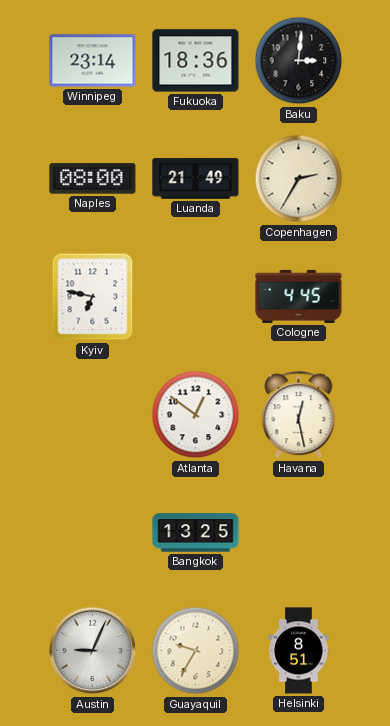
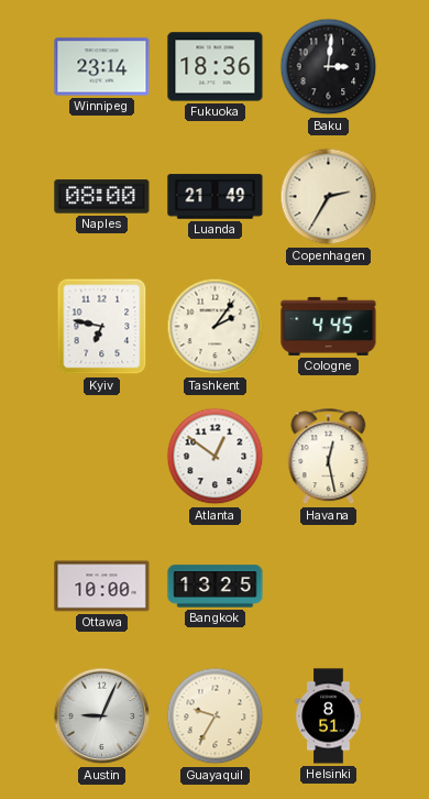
Tashkent: none -> 2:06 (216, 327)
Ottawa: none -> 10:00 (102, 587)
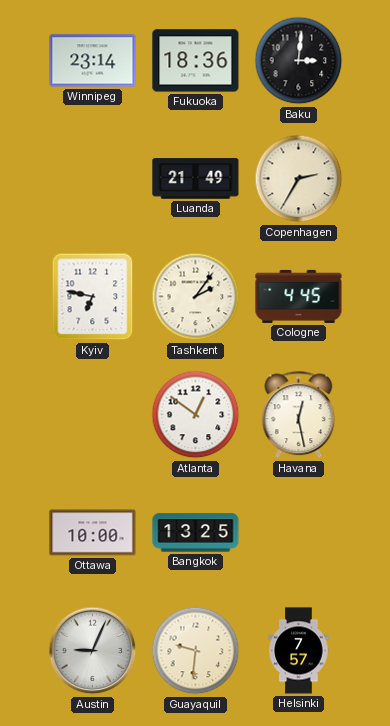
Naples: 08:00 -> none (102, 197)
Guayaquil: 9:35 -> 9:31 (196, 651)
Helsinki: 8:51 -> 7:57 (299, 651)
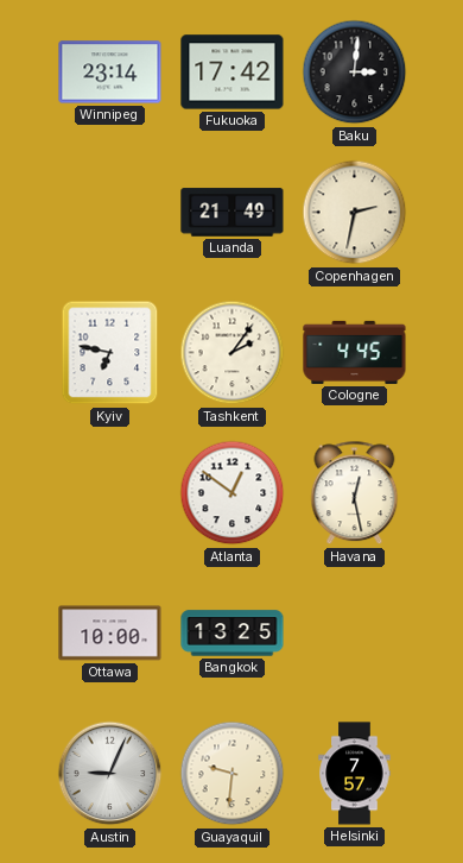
Fukuoka: 18:36 -> 17:42 (233, 73)
Copenhagen: 2:35 -> 2:32 (355, 213)
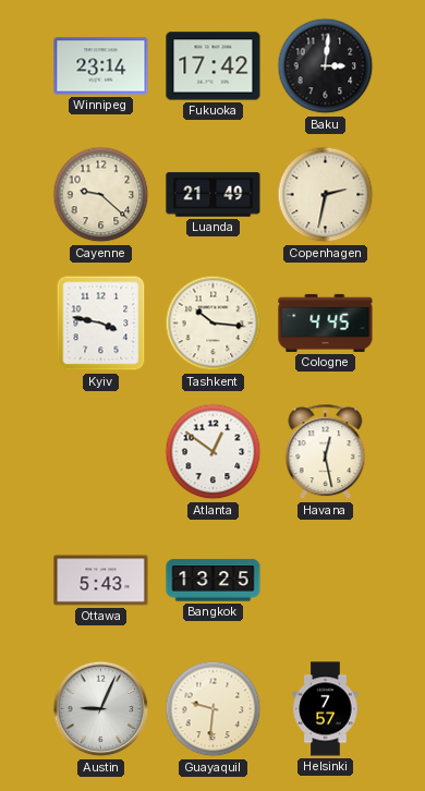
Cayenne: none -> 9:22 (101, 195)
Kyiv: 6:47 -> 3:47 (101, 324)
Tashkent: 2:06 -> 10:16 (214, 324)
Ottawa: 10:00 -> 5:43 (101, 581)
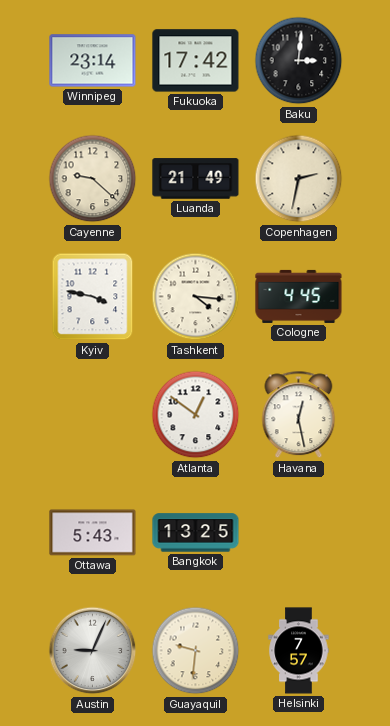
Tashkent: 10:16 -> 4:16 (196, 297)
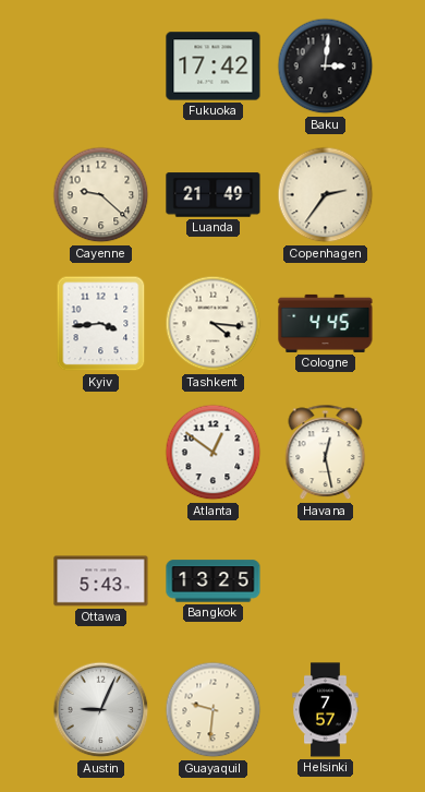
Winnipeg: 23:14 -> none (93, 61)
Copenhagen: 2:32 -> 2:36 (326, 195)
Kyiv: 3:47 -> 3:44 (101, 324)
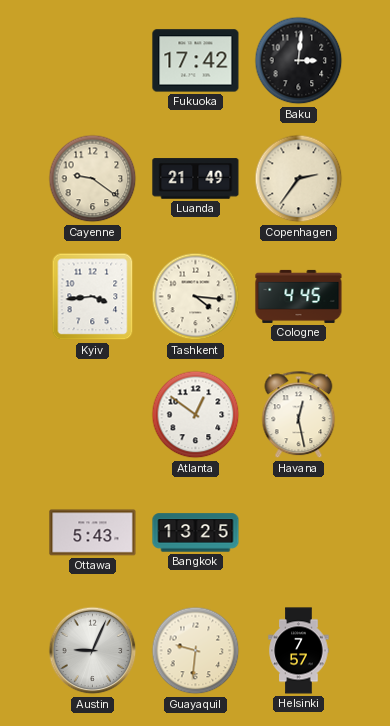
Cayenne: 9:22 -> 9:21 (93, 179)
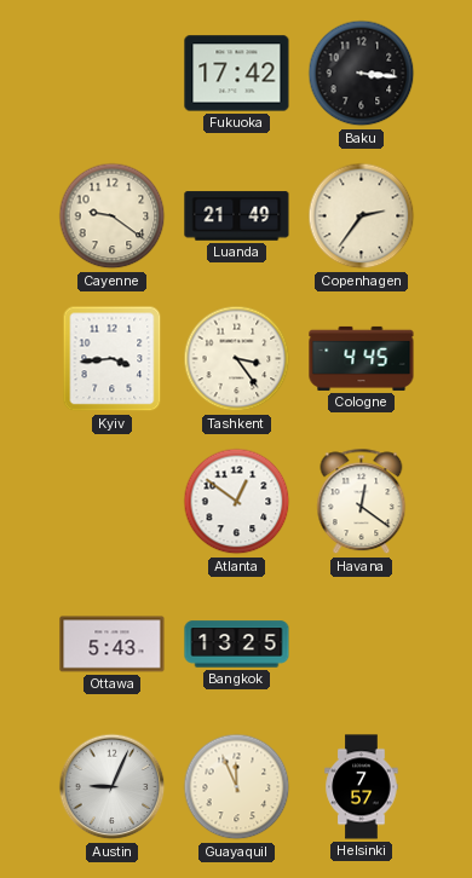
Baku: 3:01 -> 3:16 (362, 74)
Tashkent: 4:16 -> 3:24 (237, 359)
Havana: 12:28 -> 12:21 (362, 502)
Guayaquil: 9:31 -> 11:56 (237, 787)
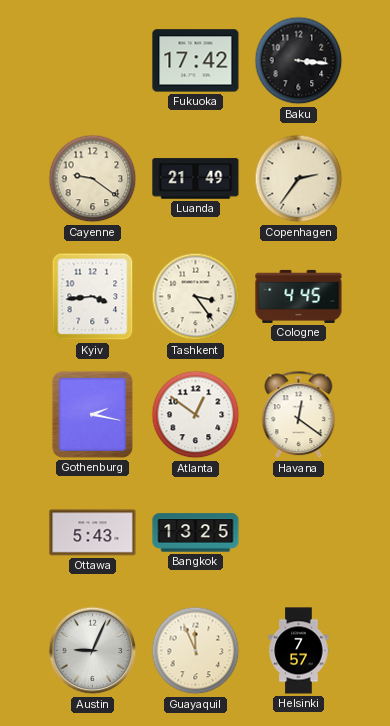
Gothenburg: none -> 2:17 (92, 414)
